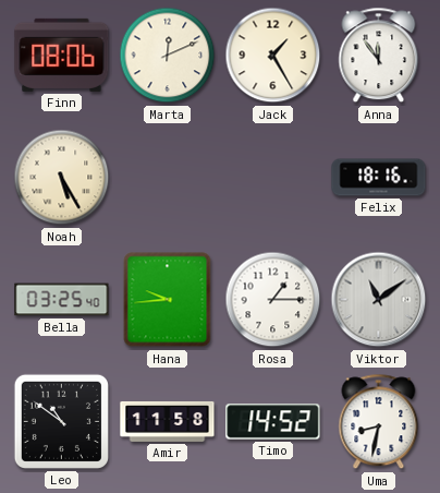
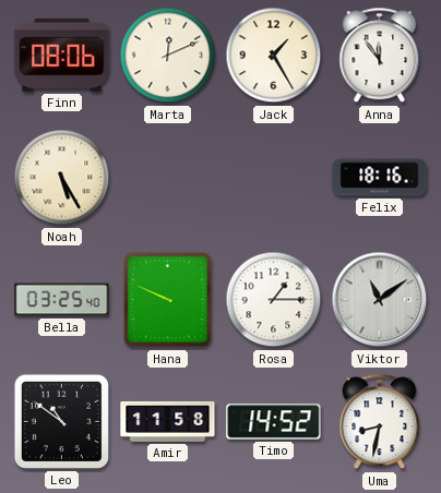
Hana: 9:44 -> 9:49 (168, 300)
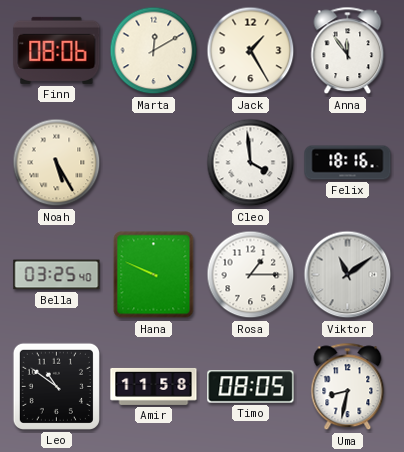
Marta: 12:11 -> 12:10 (154, 51)
Cleo: none -> 3:59 (251, 163)
Timo: 14:52 -> 08:05 (251, 387)
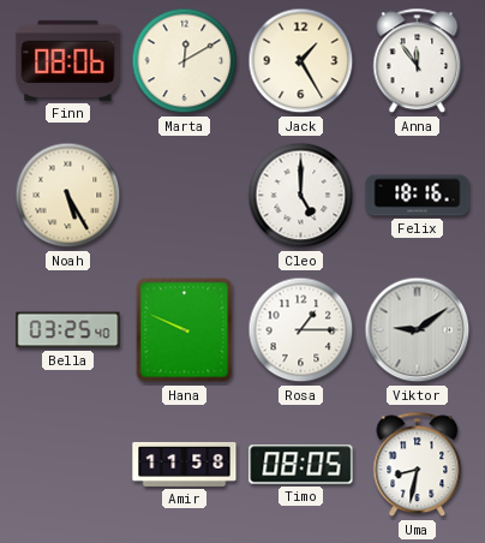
Cleo: 3:59 -> 5:00 (301, 196)
Viktor: 11:09 -> 9:09 (418, 330)
Leo: 10:51 -> none (56, 386)
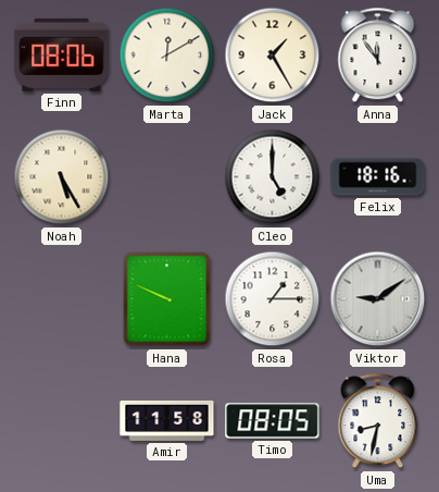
Bella: 03:25 -> none (68, 330)
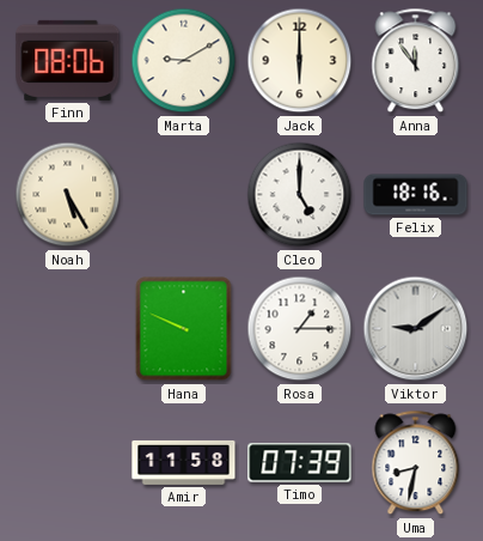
Marta: 12:10 -> 9:10 (184, 61)
Jack: 1:25 -> 6:00 (300, 61)
Timo: 08:05 -> 07:39 (300, 463)
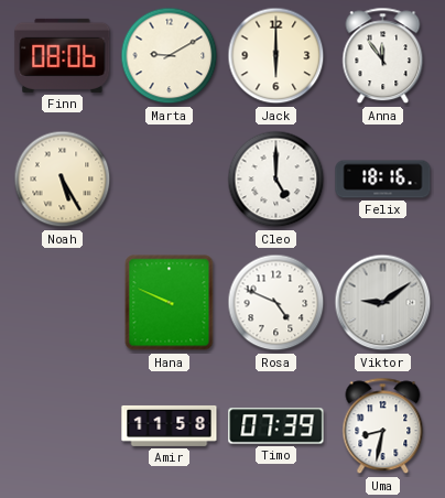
Rosa: 1:15 -> 4:49 (276, 303)
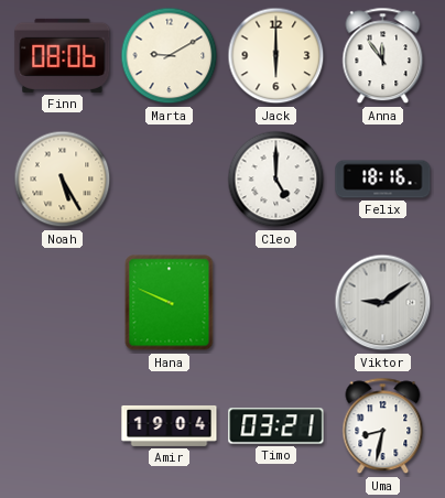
Rosa: 4:49 -> none (276, 303)
Amir: 11:58 -> 19:04 (170, 425)
Timo: 07:39 -> 03:21 (276, 426)
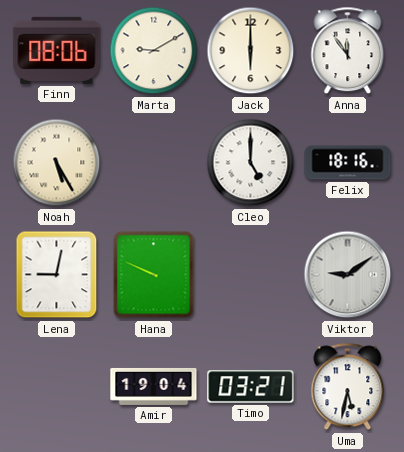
Lena: none -> 9:02 (57, 275)
Uma: 8:32 -> 5:32 (348, 387)
